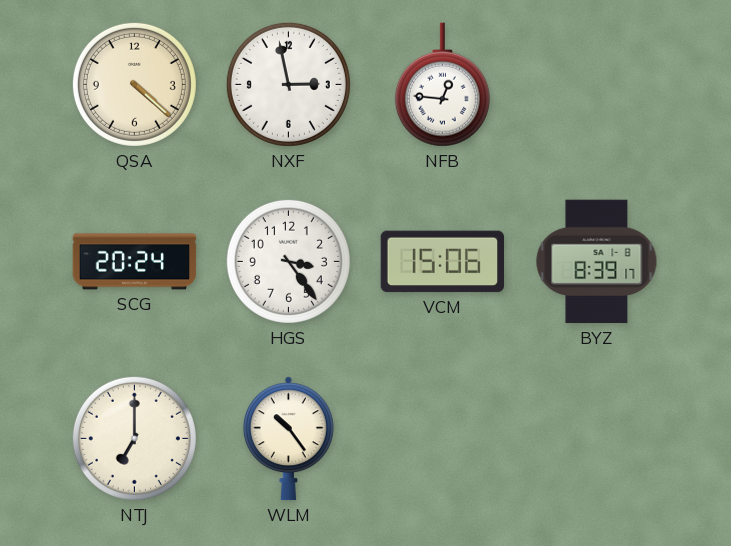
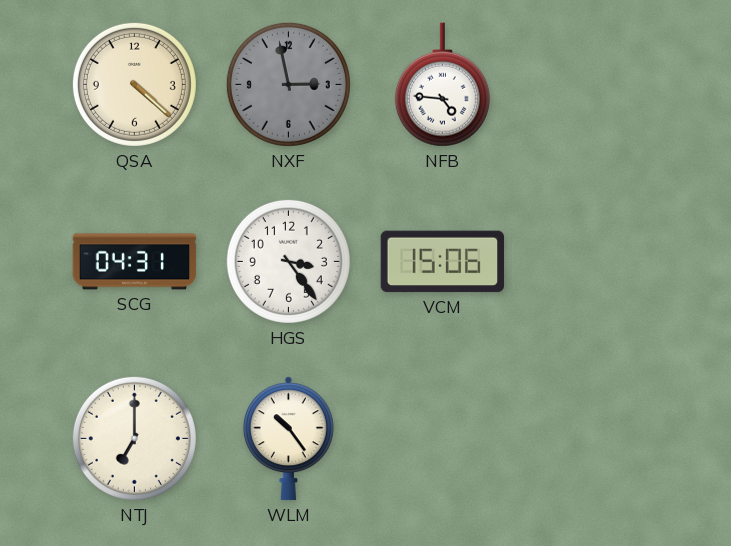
NXF dial: white -> grey (288, 84)
NFB: 12:46 -> 4:46 (442, 85)
SCG: 20:24 -> 04:31 (135, 262)
BYZ: 8:39 -> none (597, 262)
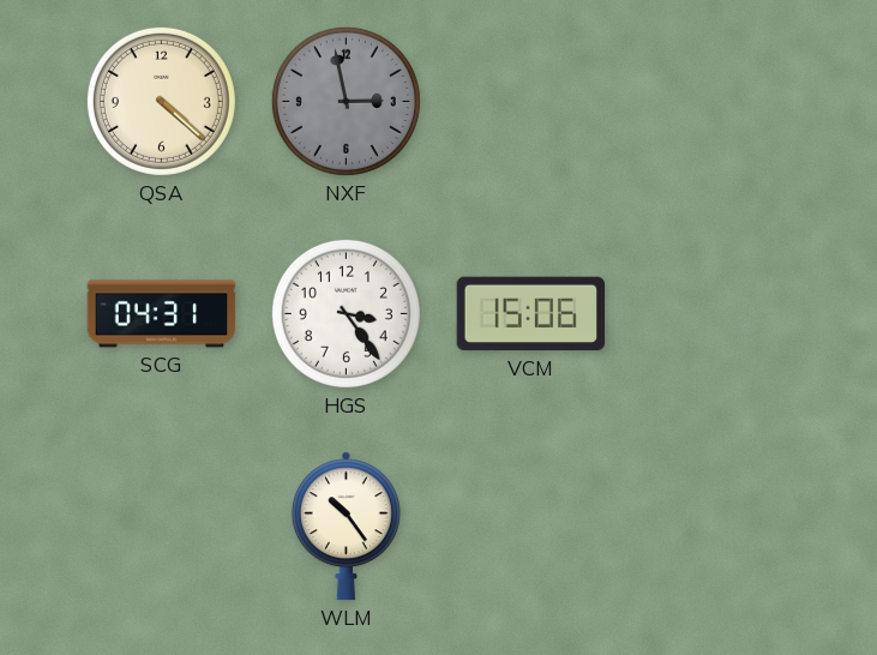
NFB: 4:46 -> none (442, 85)
NTJ: 7:00 -> none (134, 438)
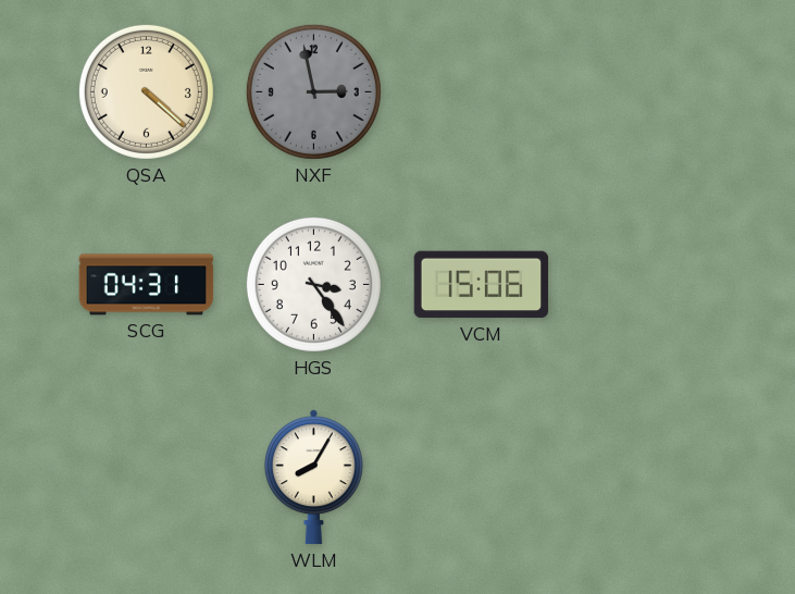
WLM: 10:24 -> 8:05 (313, 478)
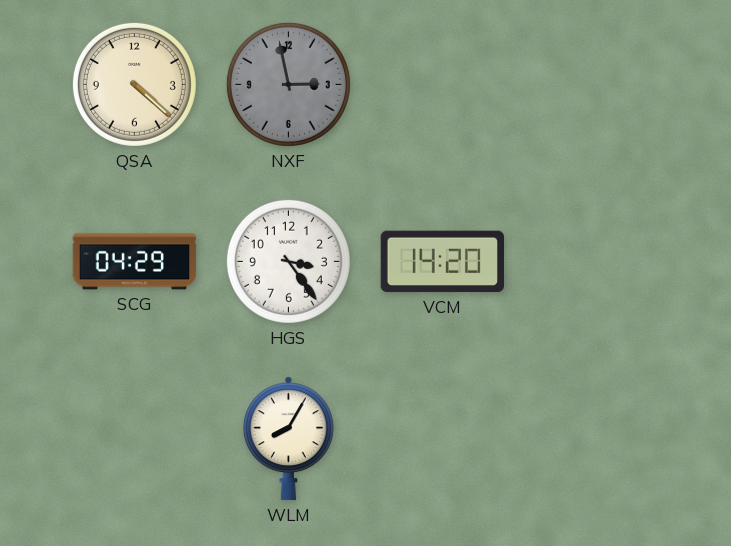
SCG: 04:31 -> 04:29 (135, 262)
VCM: 15:06 -> 14:20 (443, 262)
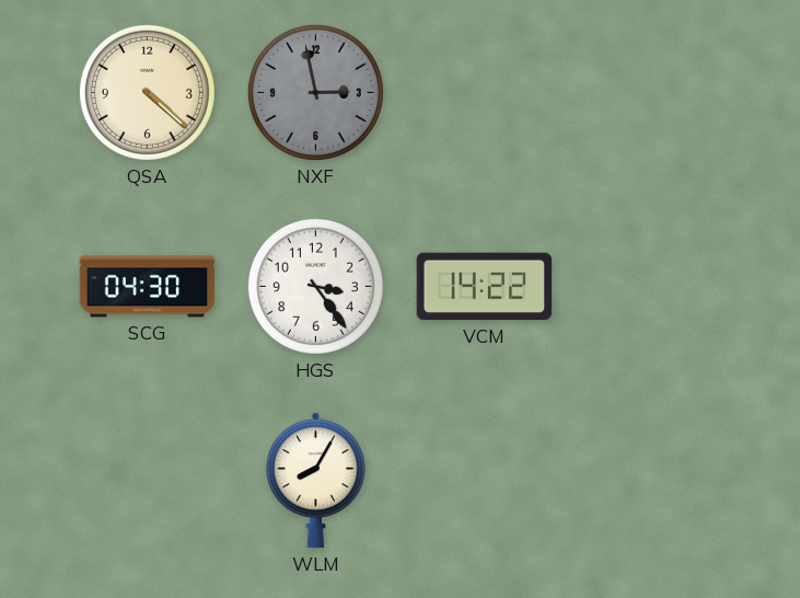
SCG: 04:29 -> 04:30 (148, 287)
VCM: 14:20 -> 14:22 (485, 287)
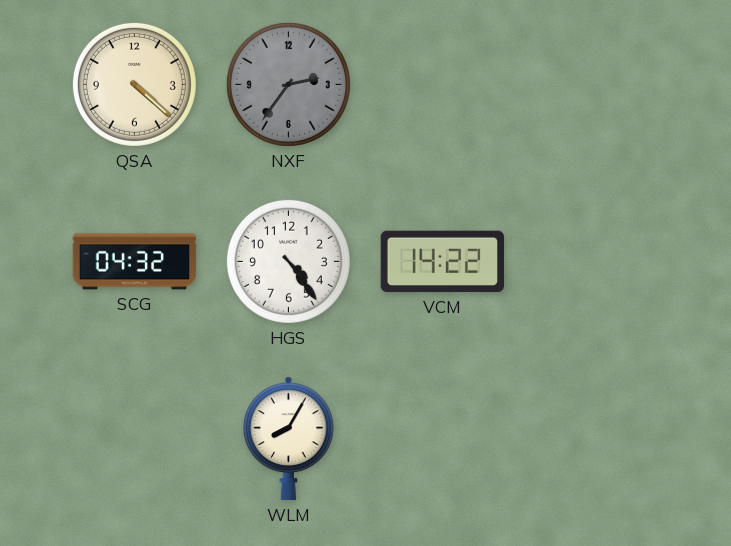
NXF: 2:58 -> 2:36 (288, 84)
SCG: 04:30 -> 04:32 (135, 262)
HGS: 3:24 -> 4:24 (288, 261)
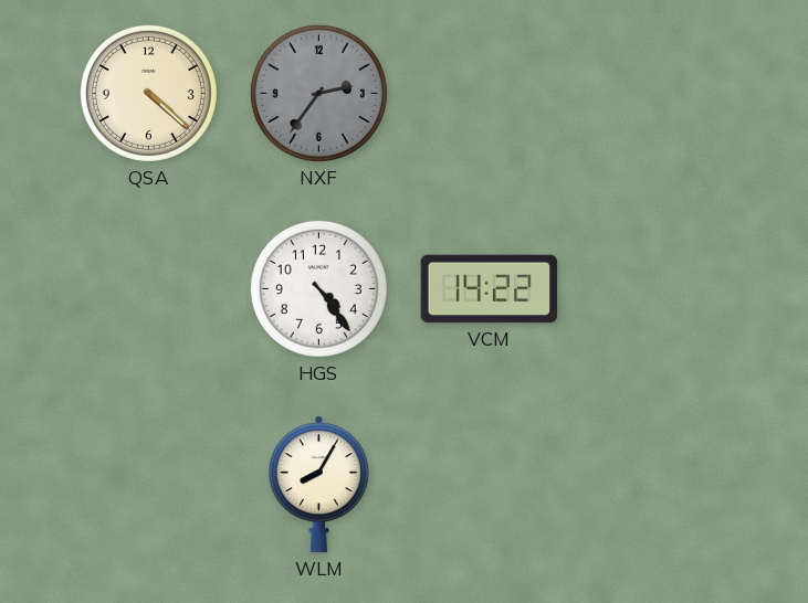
SCG: 04:32 -> none (135, 262)
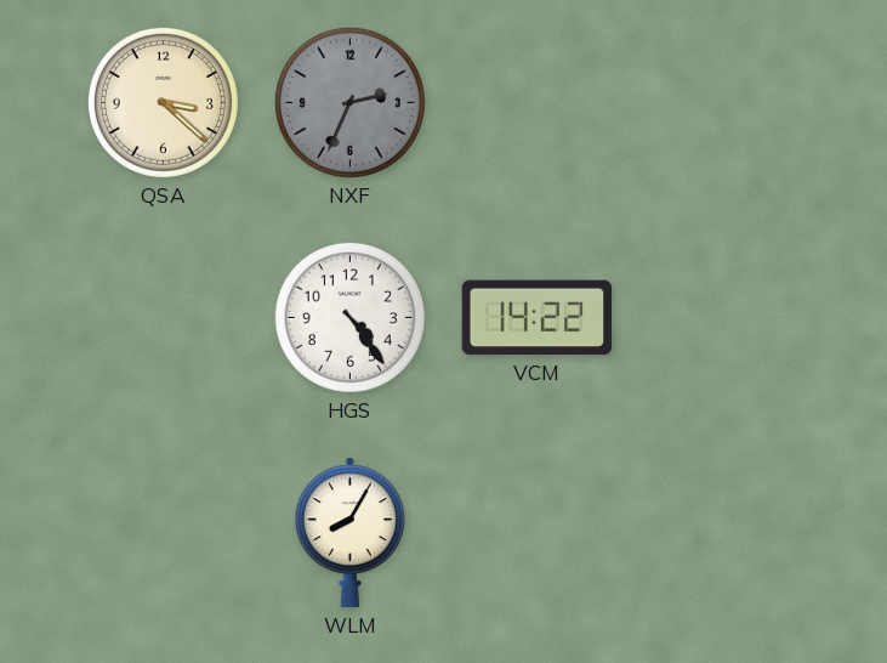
QSA: 4:22 -> 3:22 (163, 102)
NXF: 2:36 -> 2:34 (349, 102)
